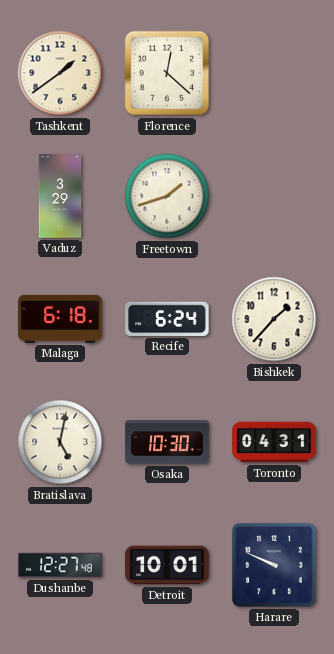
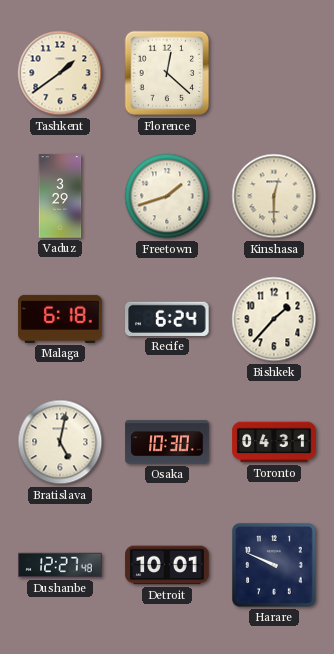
Kinshasa: none -> 12:30 (274, 196)
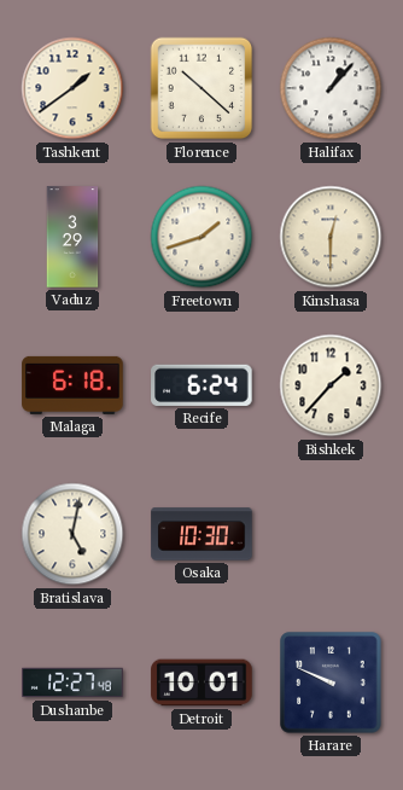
Florence: 12:22 -> 10:22 (201, 88)
Halifax: none -> 1:07 (331, 88)
Toronto: 04:31 -> none (274, 442)
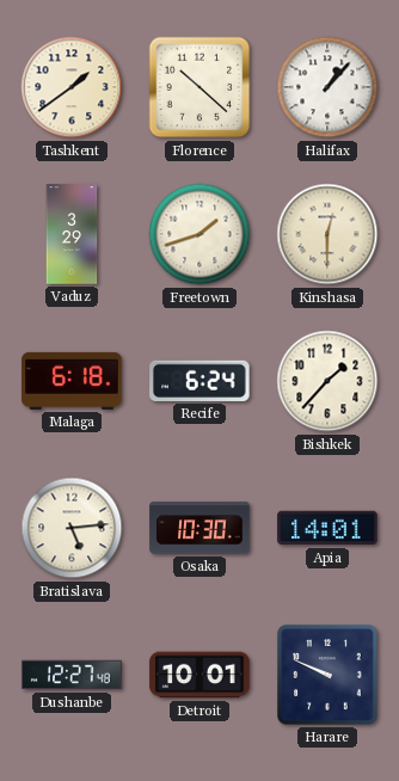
Bratislava: 5:02 -> 5:14 (72, 528)
Apia: none -> 14:01 (327, 528)
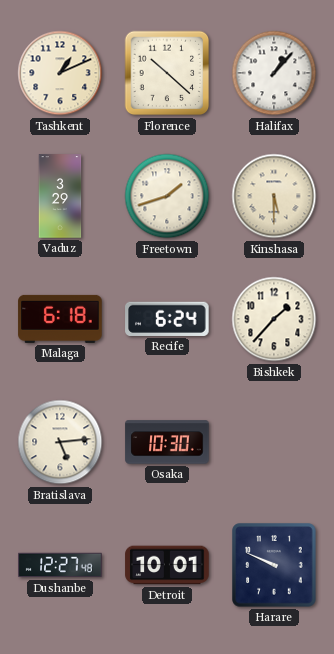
Tashkent: 1:39 -> 1:11 (60, 73)
Kinshasa: 12:30 -> 5:30 (274, 196)
Apia: 14:01 -> none (327, 528)
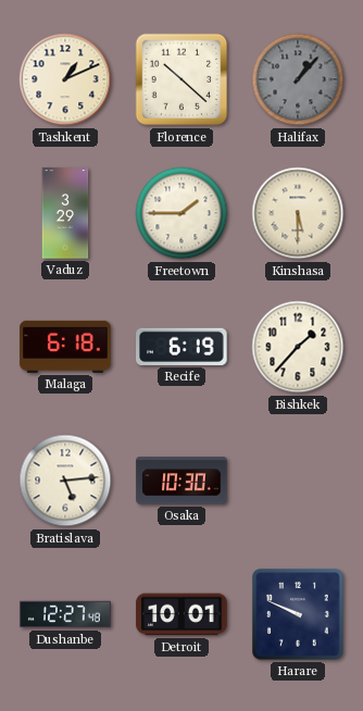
Halifax dial: white -> grey (298, 79)
Freetown: 1:42 -> 1:45 (181, 213)
Recife: 6:24 -> 6:19 (181, 347)
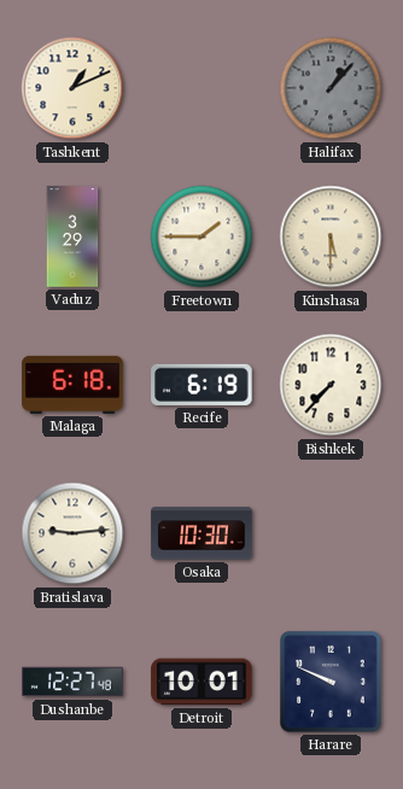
Florence: 10:22 -> none (181, 79)
Bishkek: 1:37 -> 7:37 (331, 385)
Bratislava: 5:14 -> 9:14 (72, 533)
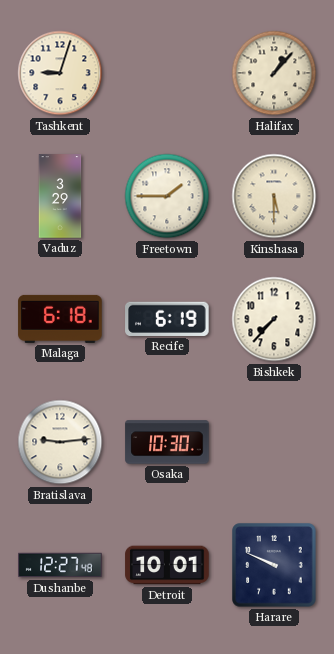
Tashkent: 1:11 -> 9:03 (60, 73)
Halifax dial: grey -> cream (274, 73)
